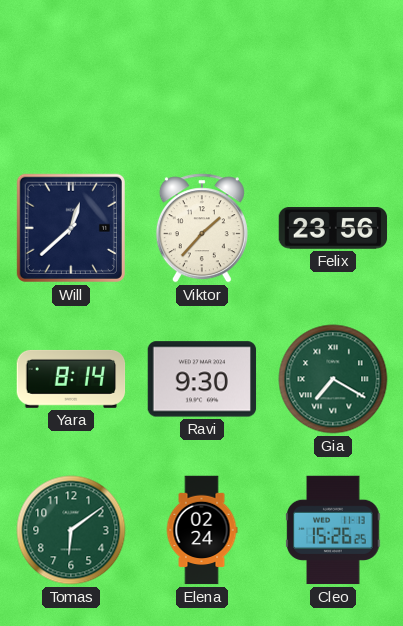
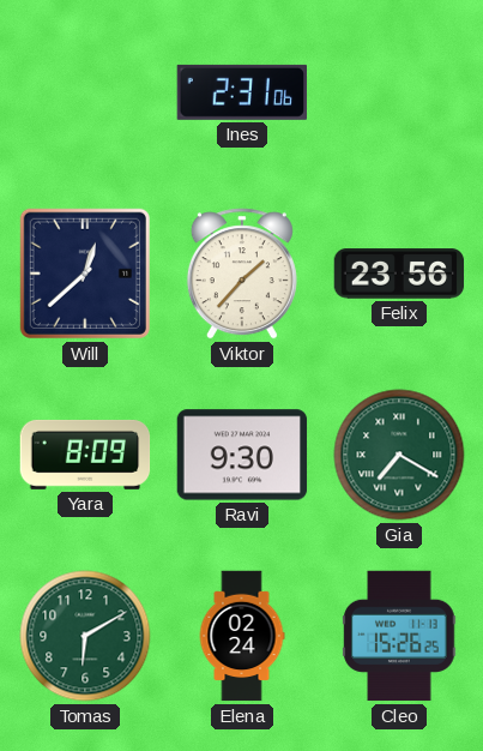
Ines: none -> 2:31 (241, 92)
Yara: 8:14 -> 8:09 (85, 455)
Tomas: 6:09 -> 6:10 (85, 636)
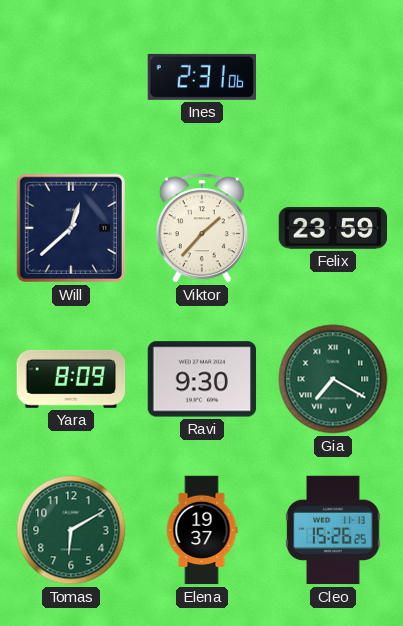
Felix: 23:56 -> 23:59 (333, 228)
Elena: 02:24 -> 19:37 (202, 530)
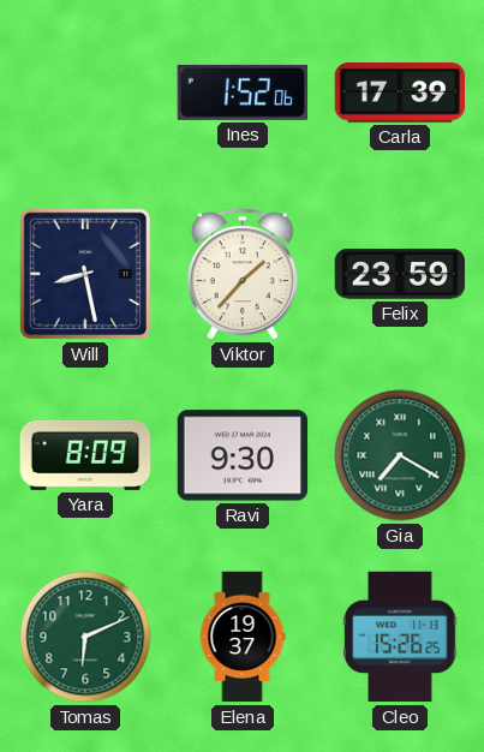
Ines: 2:31 -> 1:52 (241, 92)
Carla: none -> 17:39 (400, 92)
Will: 12:38 -> 8:28 (85, 274)
Tomas: 6:10 -> 6:11 (85, 637)
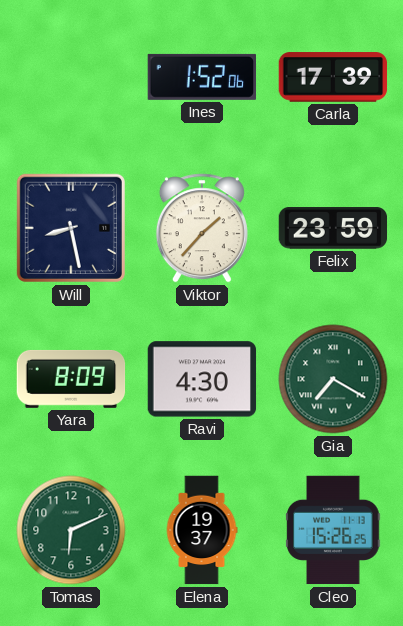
Ravi: 9:30 -> 4:30 (202, 379)
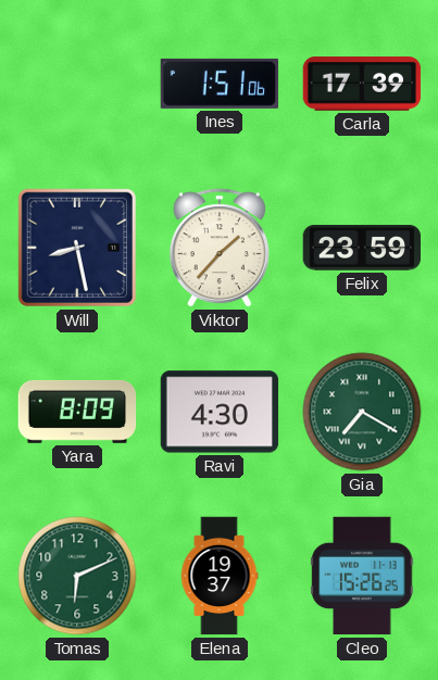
Ines: 1:52 -> 1:51 (218, 84)
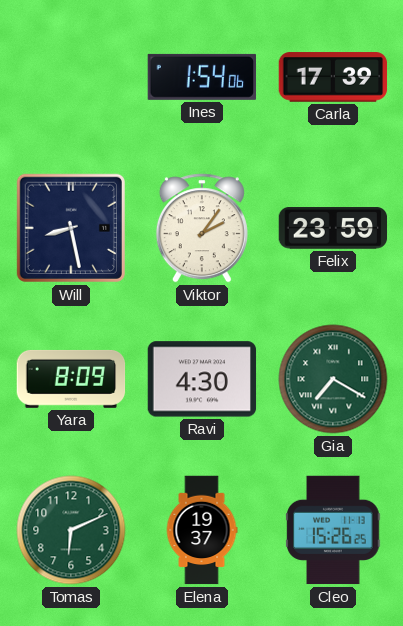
Ines: 1:51 -> 1:54 (201, 77)
Viktor: 1:37 -> 2:06 (202, 228)
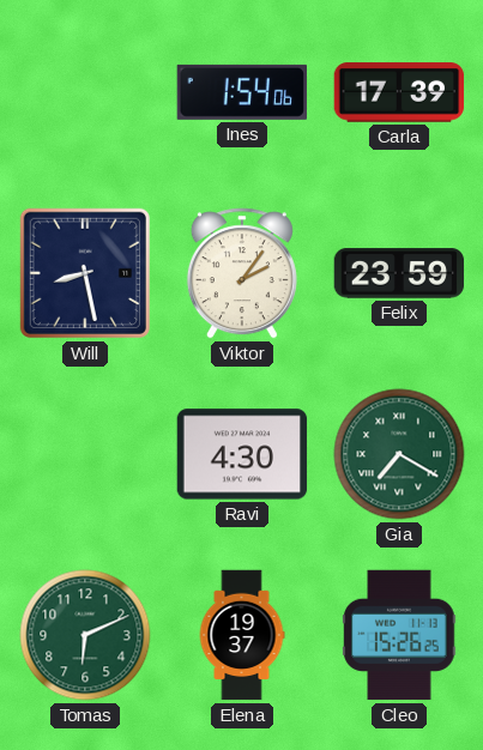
Yara: 8:09 -> none (71, 379)
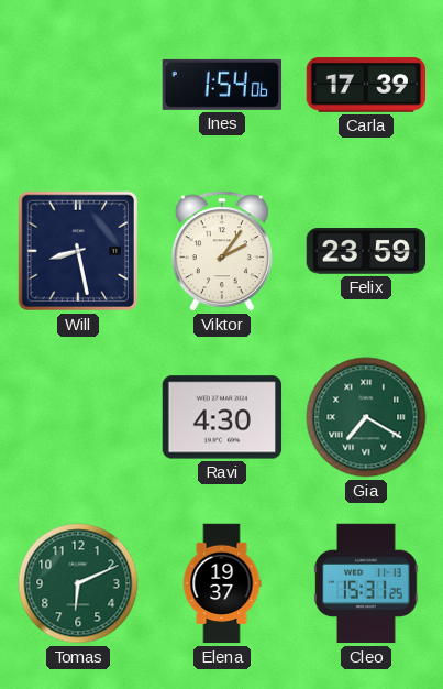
Cleo: 15:26 -> 15:31 (366, 583)
